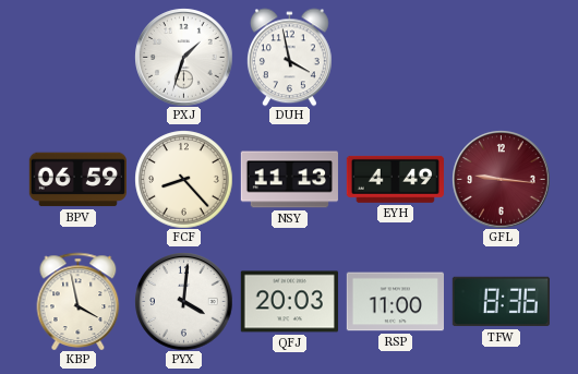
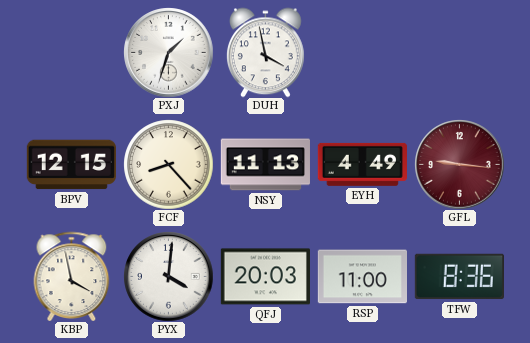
BPV: 06:59 -> 12:15 (71, 165)
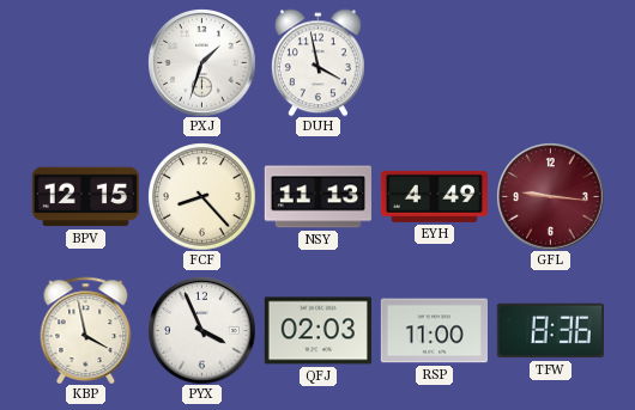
PYX: 4:01 -> 3:56 (201, 330)
QFJ: 20:03 -> 02:03 (317, 331)
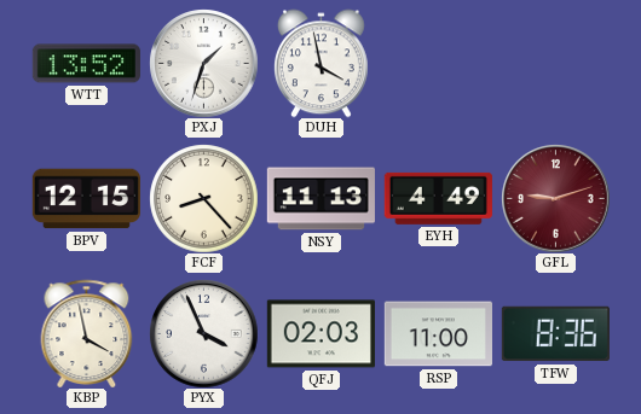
WTT: none -> 13:52 (86, 64)
GFL: 9:16 -> 9:12 (555, 198)
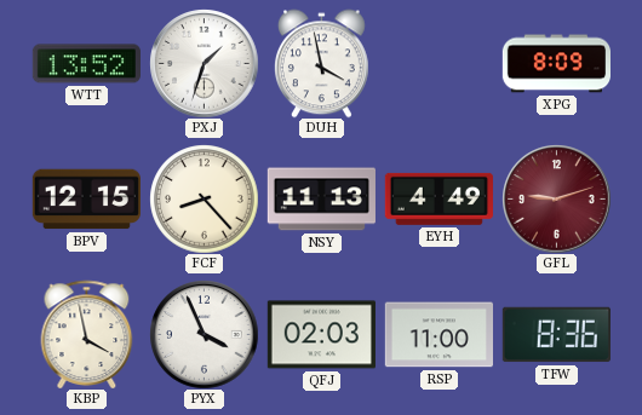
XPG: none -> 8:09 (556, 64)
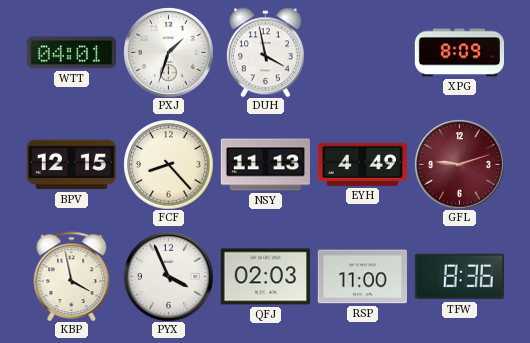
WTT: 13:52 -> 04:01 (71, 53)
